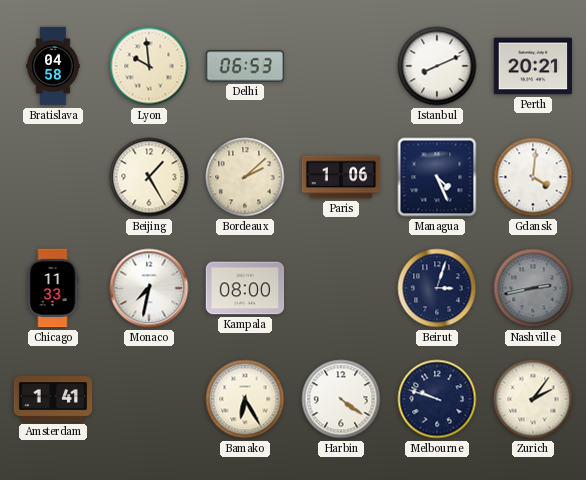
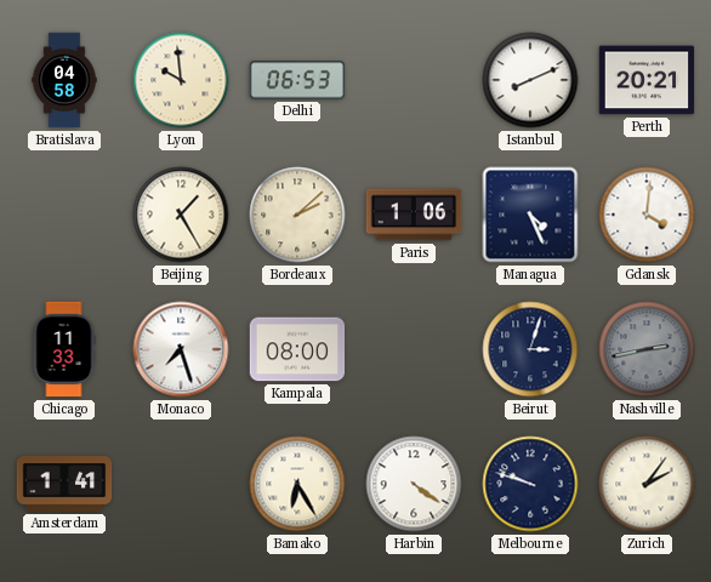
Monaco: 7:32 -> 7:27 (181, 349)
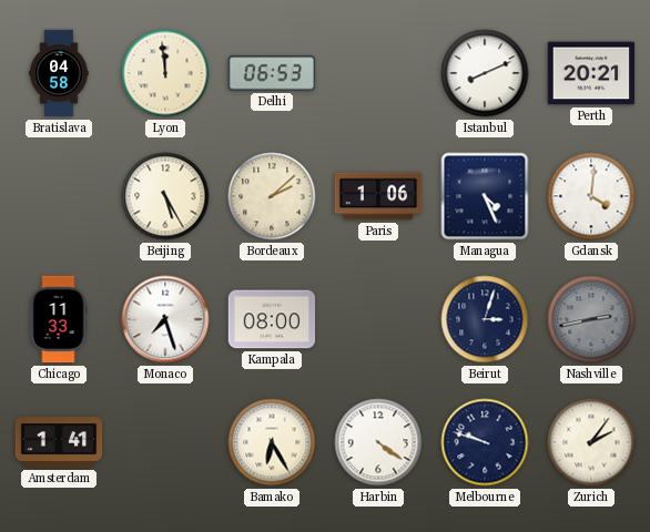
Lyon: 9:59 -> 11:59 (165, 73)
Beijing: 1:25 -> 5:25 (165, 196)
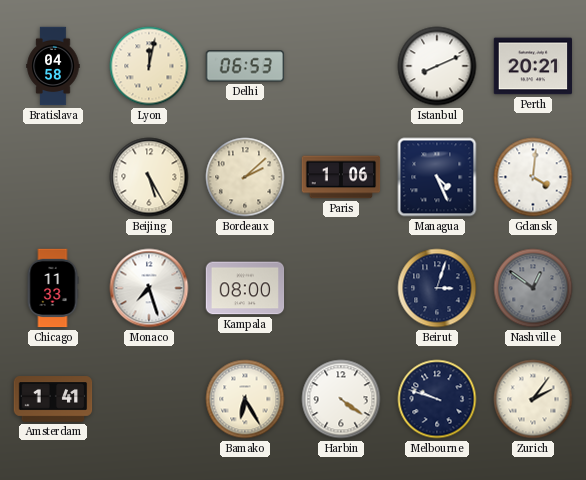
Lyon: 11:59 -> 12:02 (149, 66)
Nashville: 2:43 -> 12:51 (533, 288)
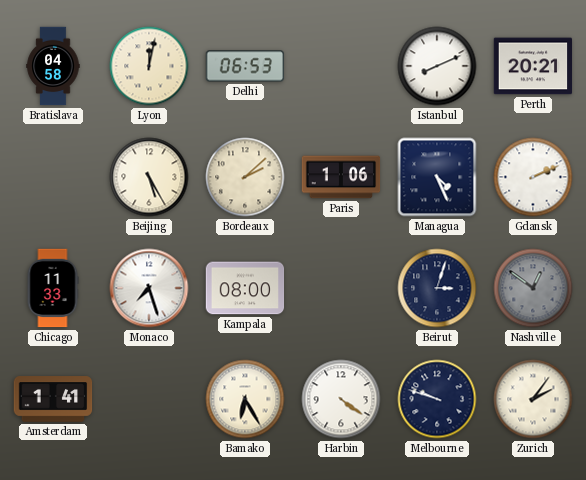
Gdansk: 4:01 -> 2:11 (533, 177)
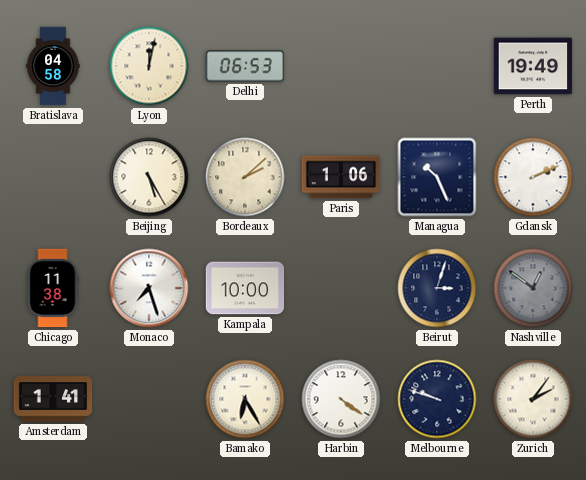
Istanbul: 8:11 -> none (437, 66)
Perth: 20:21 -> 19:49 (533, 66)
Managua: 4:26 -> 10:26 (437, 177)
Chicago: 11:33 -> 11:38 (53, 288)
Kampala: 08:00 -> 10:00 (245, 288)
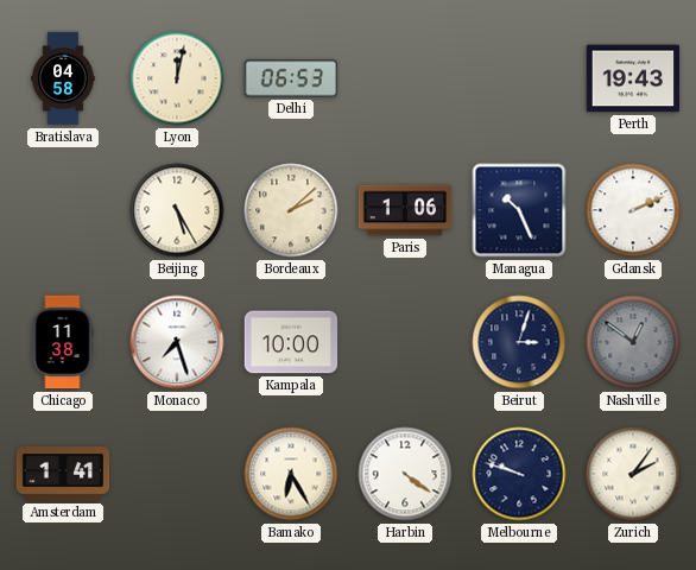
Perth: 19:49 -> 19:43 (633, 78)
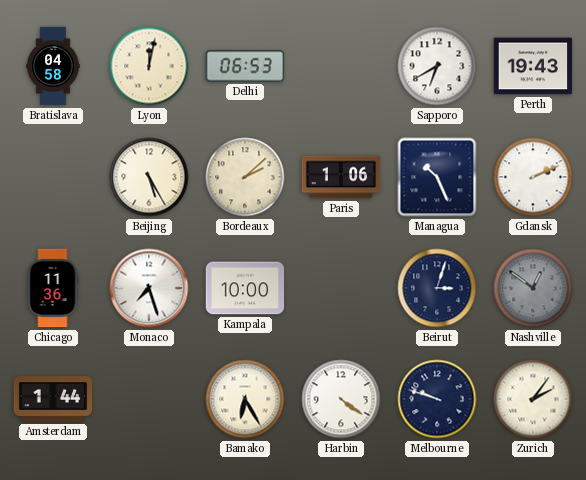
Sapporo: none -> 6:40 (437, 66)
Chicago: 11:38 -> 11:36 (53, 288)
Amsterdam: 1:41 -> 1:44 (53, 399)
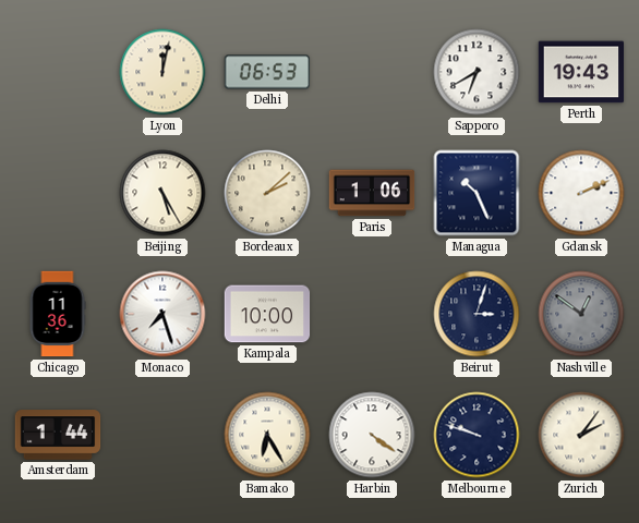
Bratislava: 04:58 -> none (53, 66)
